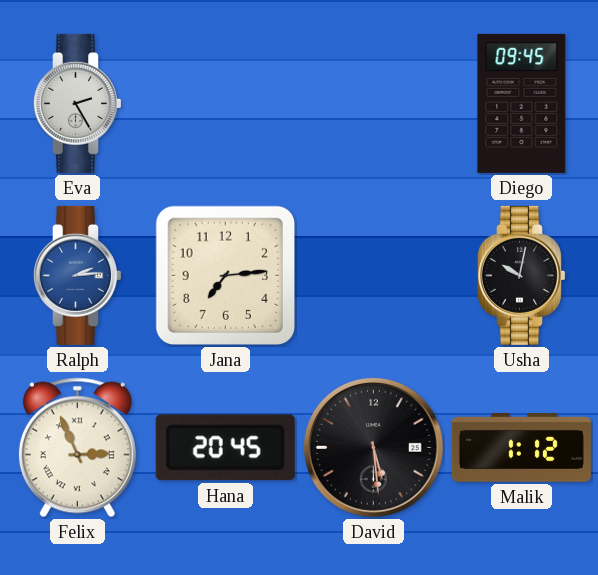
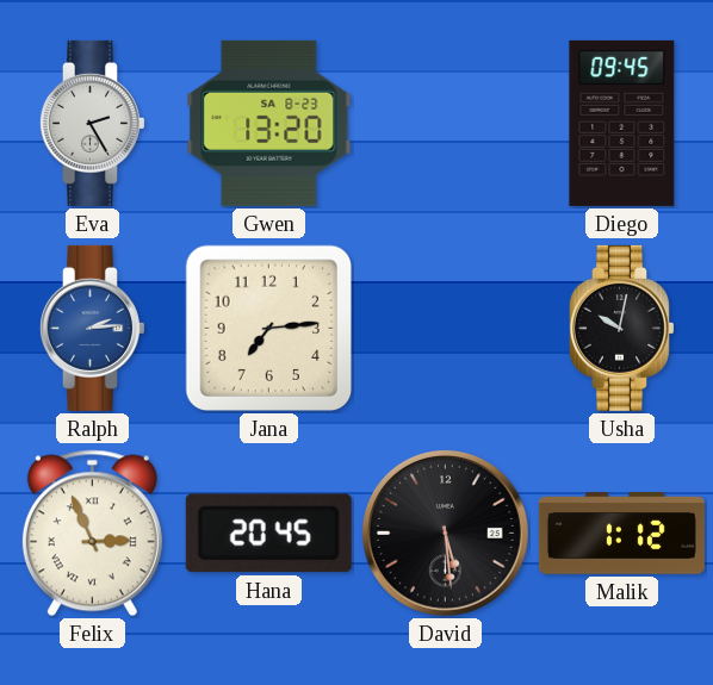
Gwen: none -> 13:20 (269, 123)
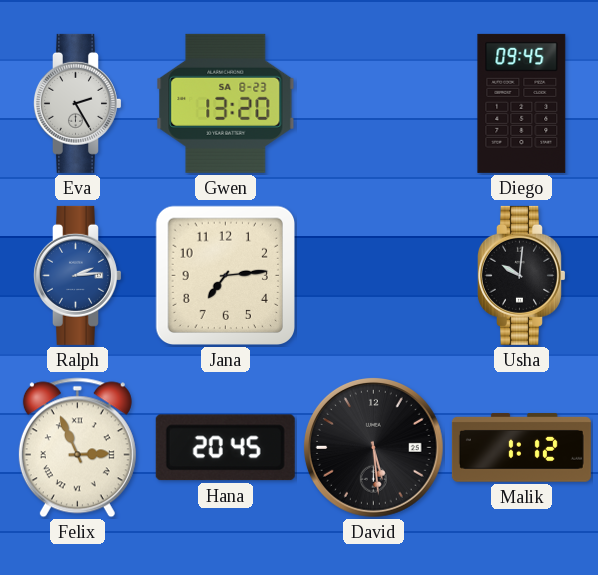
Usha: 10:02 -> 10:01 (521, 275)
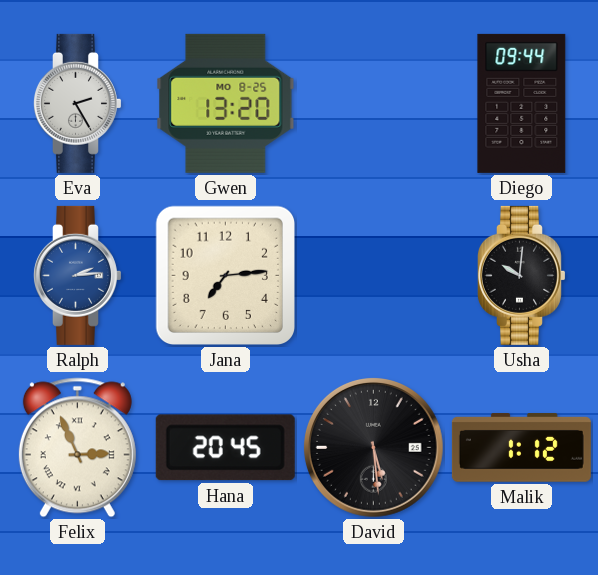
Gwen date: SA 8-23 -> MO 8-25 (226, 103)
Diego: 09:45 -> 09:44 (522, 103)
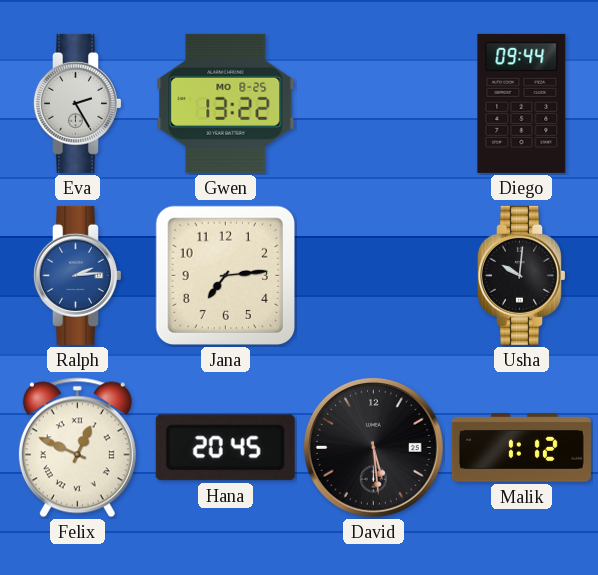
Gwen: 13:20 -> 13:22 (226, 103)
Felix: 2:56 -> 12:49 (77, 448)
